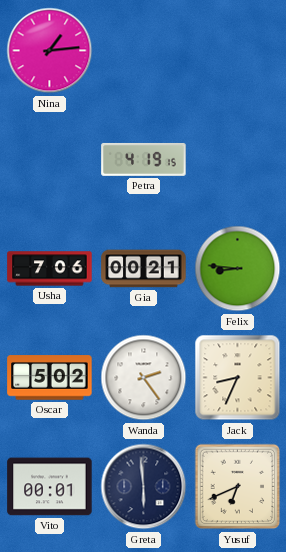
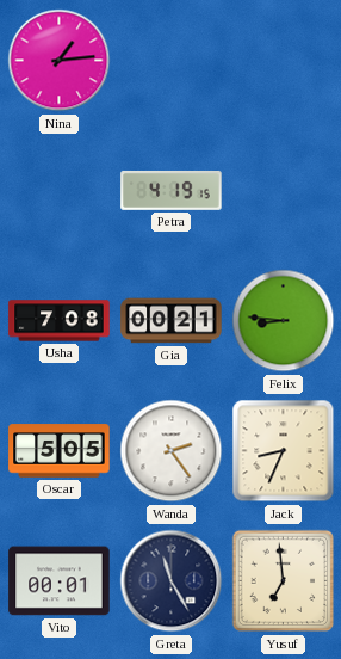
Usha: 7:06 -> 7:08 (60, 321)
Oscar: 5:02 -> 5:05 (60, 451)
Greta: 5:59 -> 11:25 (172, 581)
Yusuf: 6:41 -> 6:59 (284, 581)
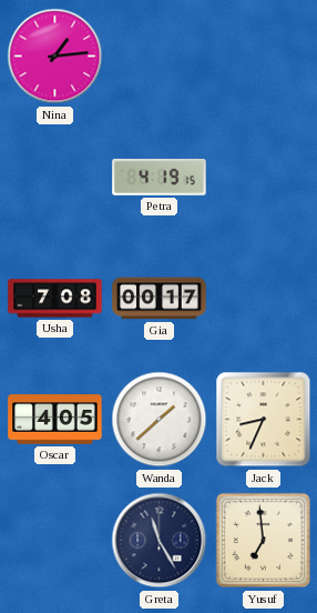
Gia: 00:21 -> 00:17 (160, 299)
Felix: 8:46 -> none (284, 321)
Oscar: 5:05 -> 4:05 (55, 420)
Wanda: 2:24 -> 1:38 (160, 420)
Vito: 00:01 -> none (60, 581)
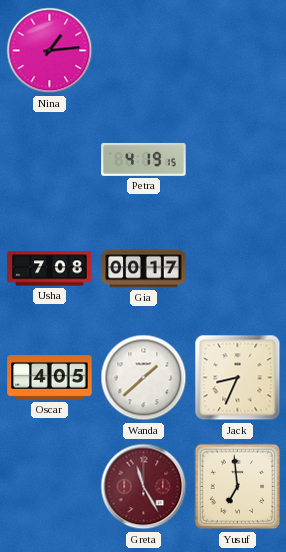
Greta dial: navy -> burgundy (144, 487)
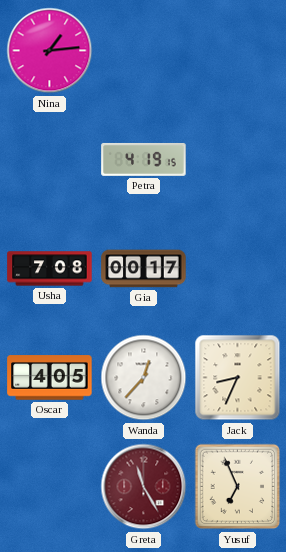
Wanda: 1:38 -> 12:37 (144, 378)
Yusuf: 6:59 -> 6:56 (238, 487)
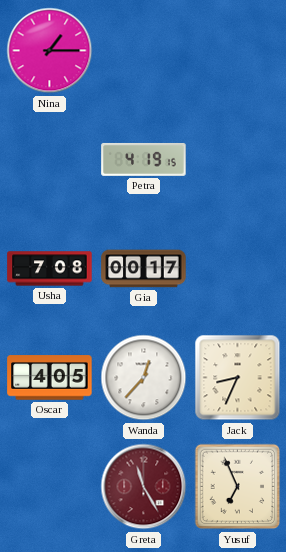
Nina: 1:14 -> 1:15 (50, 51)
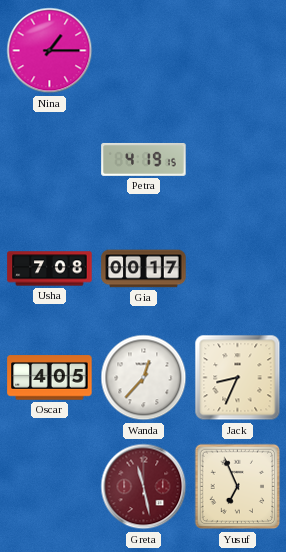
Greta: 11:25 -> 11:28 (144, 487)
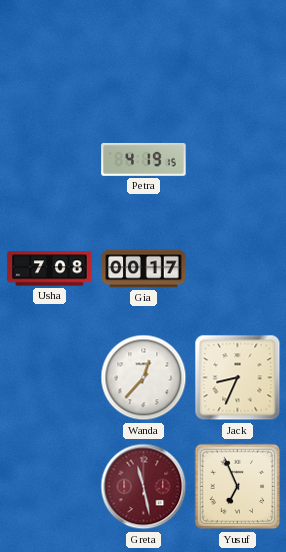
Nina: 1:15 -> none (50, 51)
Oscar: 4:05 -> none (50, 378)
